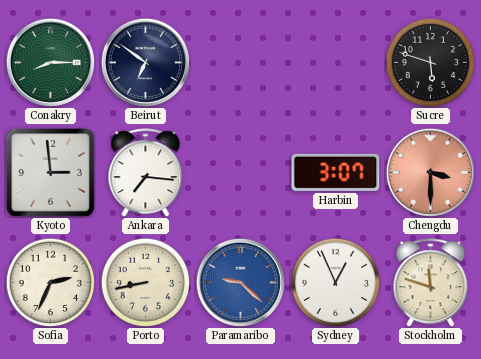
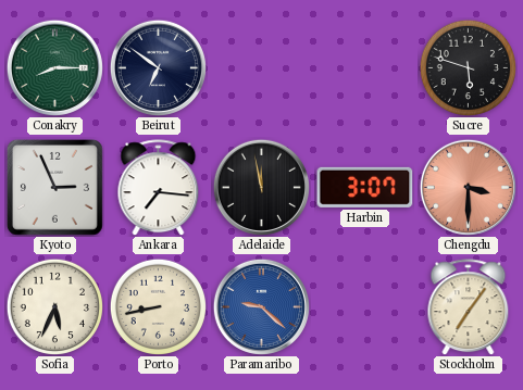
Kyoto: 2:59 -> 2:56 (54, 187)
Adelaide: none -> 11:58 (261, 187)
Sofia: 2:34 -> 5:34 (54, 306)
Sydney: 12:56 -> none (335, 282)
Stockholm: 11:48 -> 7:06 (469, 307)
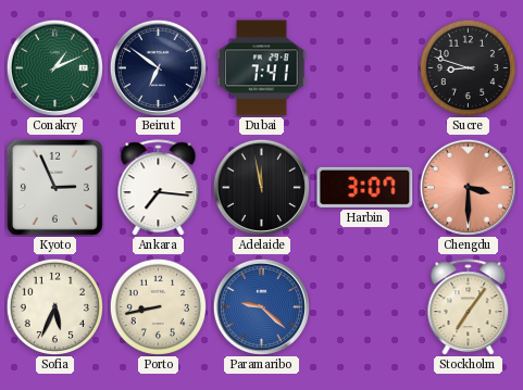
Conakry: 8:15 -> 1:11 (54, 67)
Dubai: none -> 7:41 (262, 68)
Sucre: 5:48 -> 8:48 (468, 67)
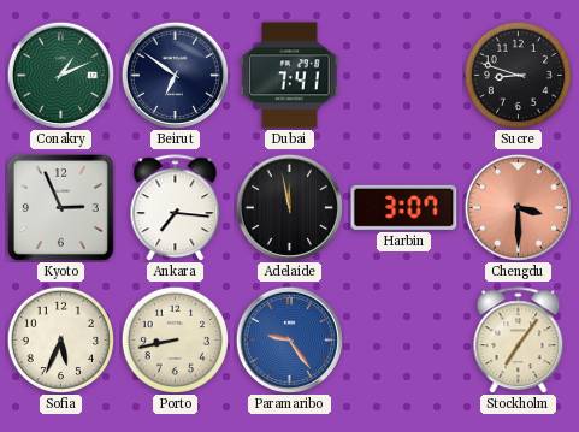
Paramaribo: 9:22 -> 9:24 (289, 339)
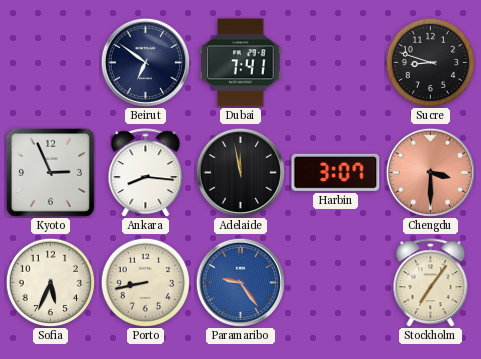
Conakry: 1:11 -> none (60, 75)
Ankara: 7:16 -> 8:16 (146, 173)
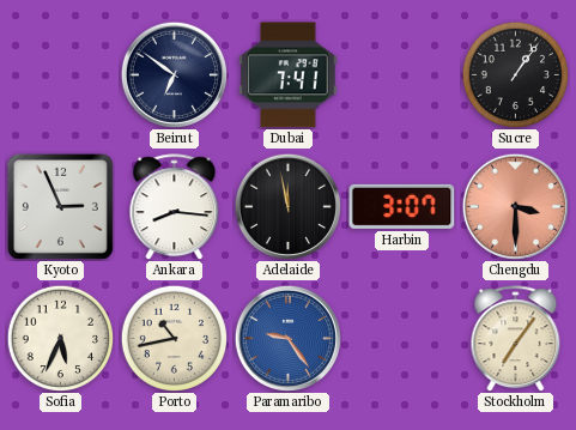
Sucre: 8:48 -> 1:06 (515, 74)
Porto: 8:43 -> 10:43 (174, 338)
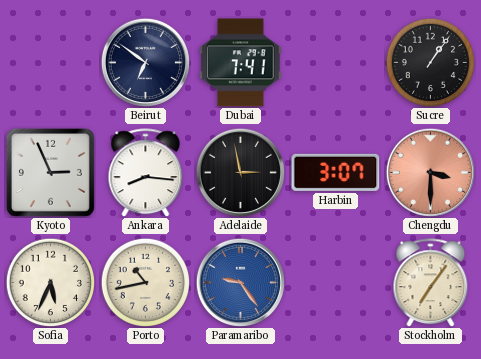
Adelaide: 11:58 -> 2:58 (240, 172)
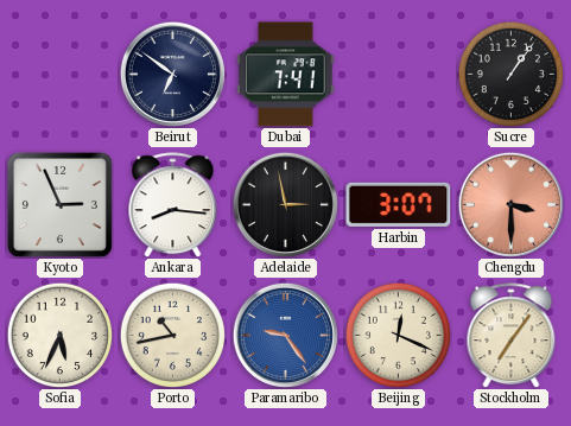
Beijing: none -> 12:19 (398, 335)
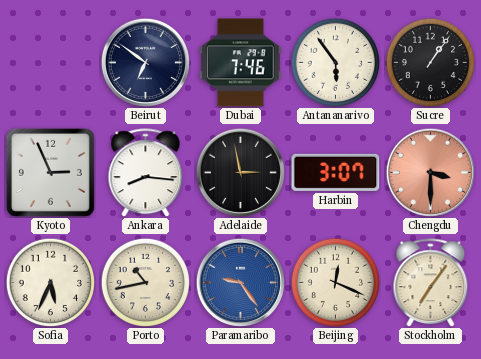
Dubai: 7:41 -> 7:46 (241, 63)
Antananarivo: none -> 5:54 (335, 62)
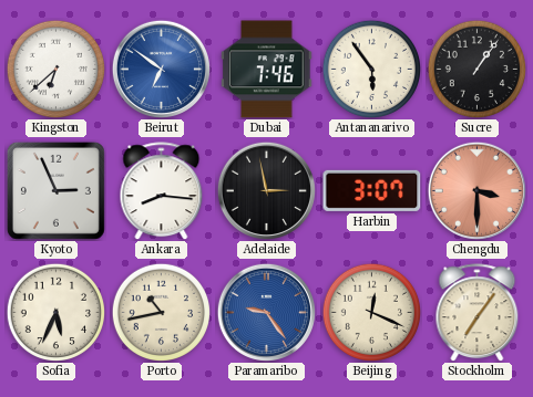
Kingston: none -> 6:38 (55, 69)
Beirut dial: navy -> blue (161, 69)
